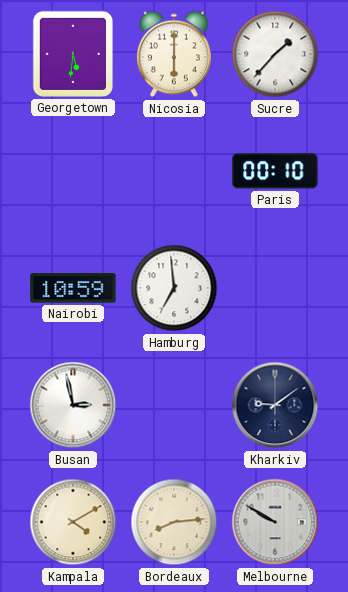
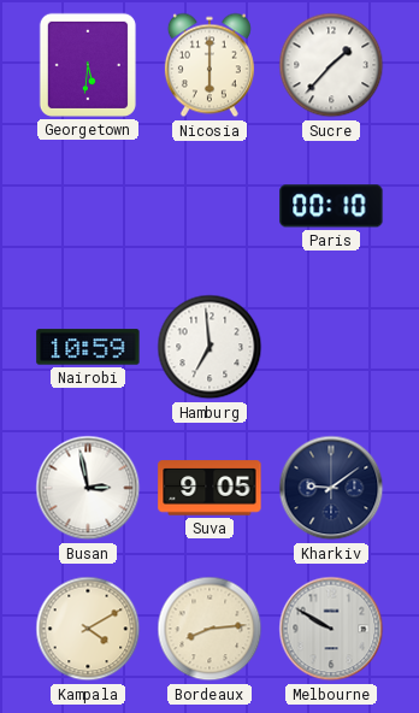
Suva: none -> 9:05 (209, 488)
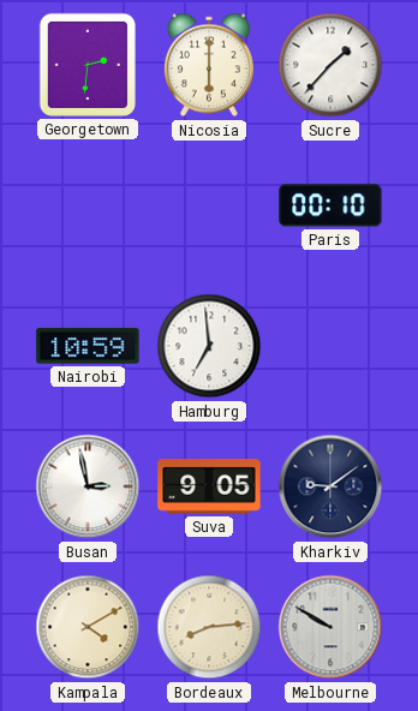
Georgetown: 5:31 -> 2:31 (88, 65)
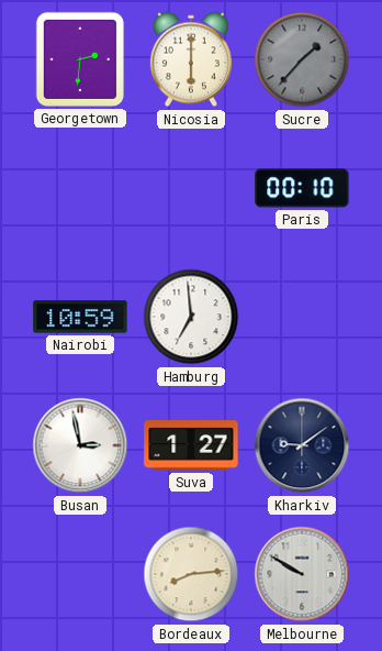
Sucre dial: white -> grey (302, 59)
Suva: 9:05 -> 1:27 (191, 445)
Kampala: 4:10 -> none (88, 627)
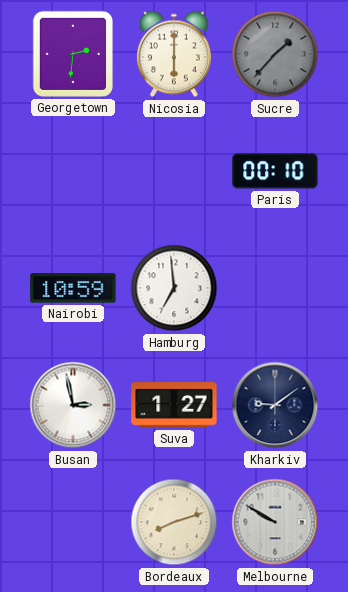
Bordeaux: 8:14 -> 8:12 (174, 522)
